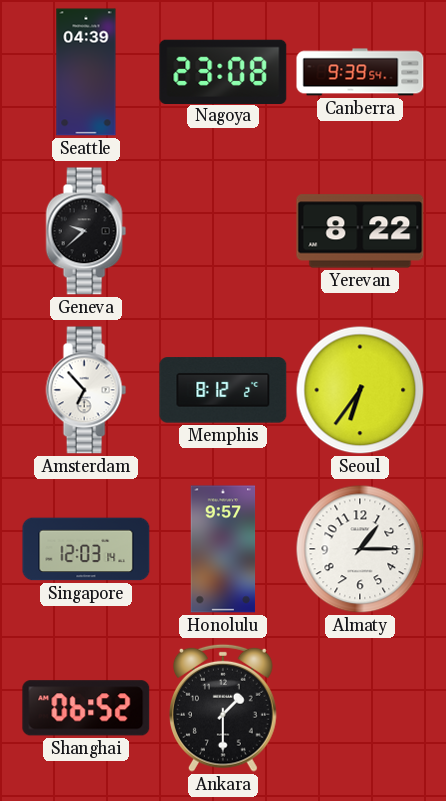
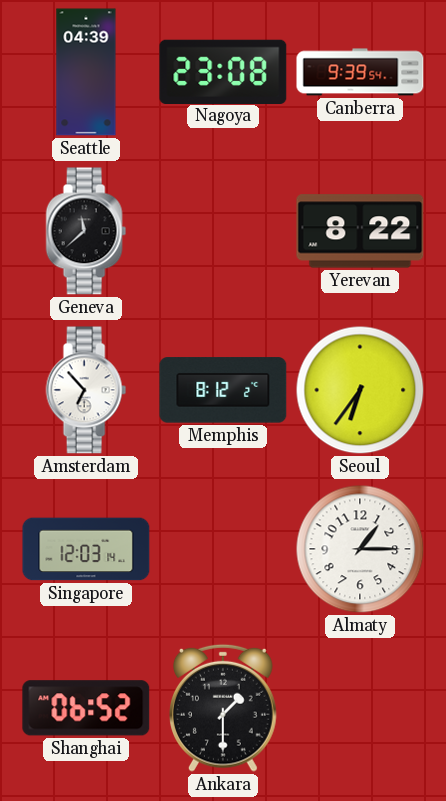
Geneva: 9:38 -> 11:38 (86, 231)
Honolulu: 9:57 -> none (223, 549)
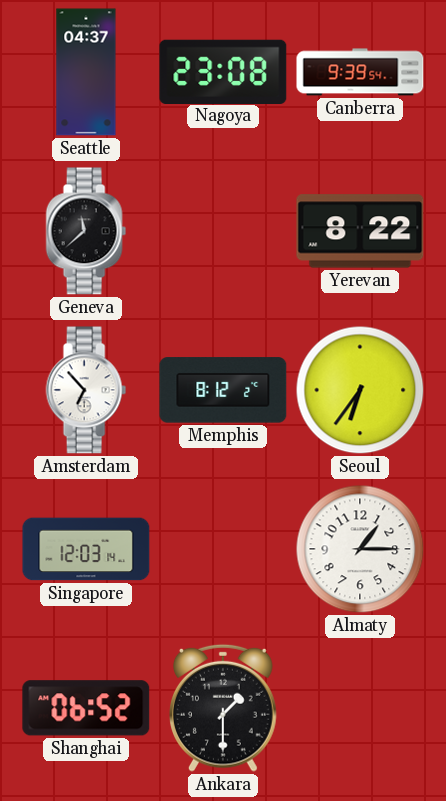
Seattle: 04:39 -> 04:37 (86, 72)
